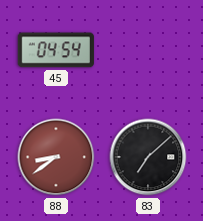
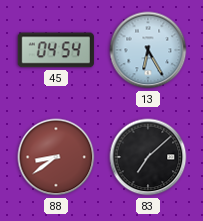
13: none -> 6:25 (148, 50)
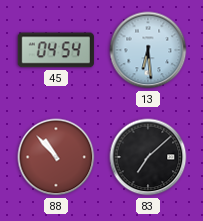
13: 6:25 -> 6:29 (148, 50)
88: 8:39 -> 10:53 (56, 157)
